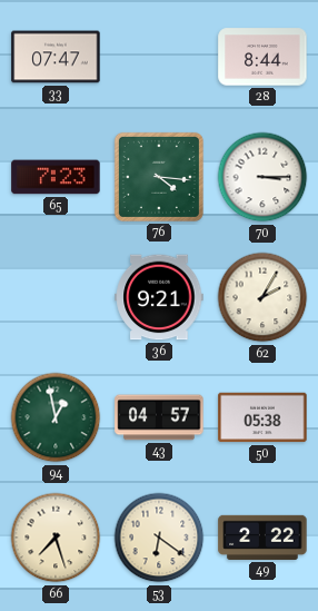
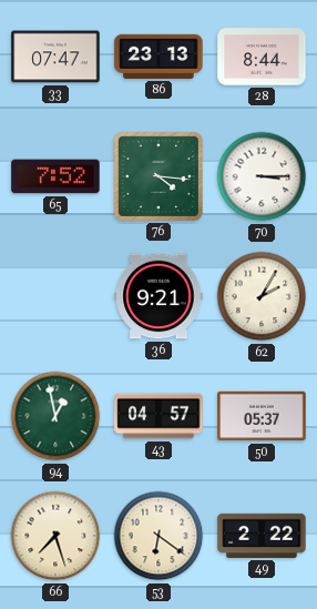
86: none -> 23:13 (158, 57)
65: 7:23 -> 7:52 (55, 176)
50: 05:38 -> 05:37 (262, 416)
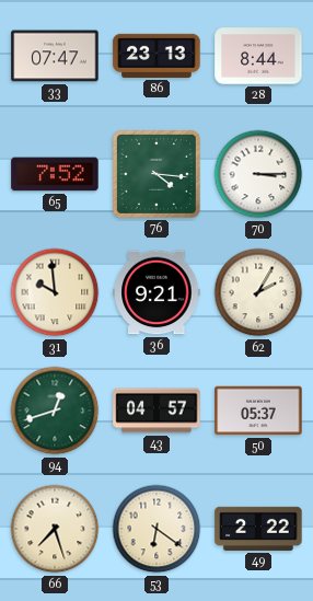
31: none -> 9:59 (55, 292)
94: 12:58 -> 12:42 (55, 411)
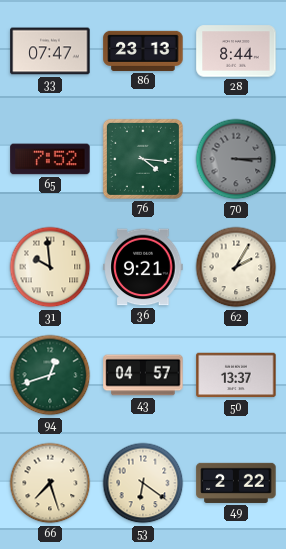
70 dial: white -> grey (236, 159)
50: 05:37 -> 13:37 (236, 375)
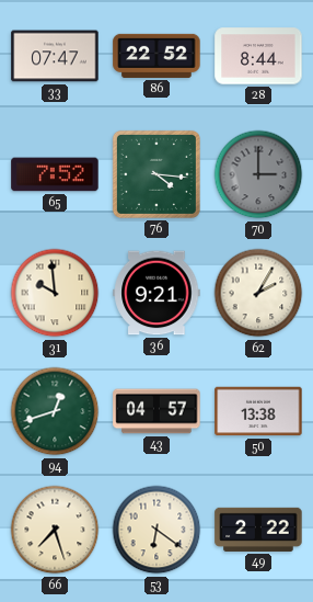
86: 23:13 -> 22:52 (156, 56)
70: 3:15 -> 3:00 (258, 174)
50: 13:37 -> 13:38 (258, 411)
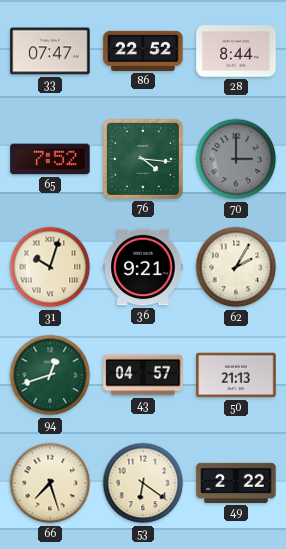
31: 9:59 -> 10:03 (50, 267)
50: 13:38 -> 21:13 (236, 375)
